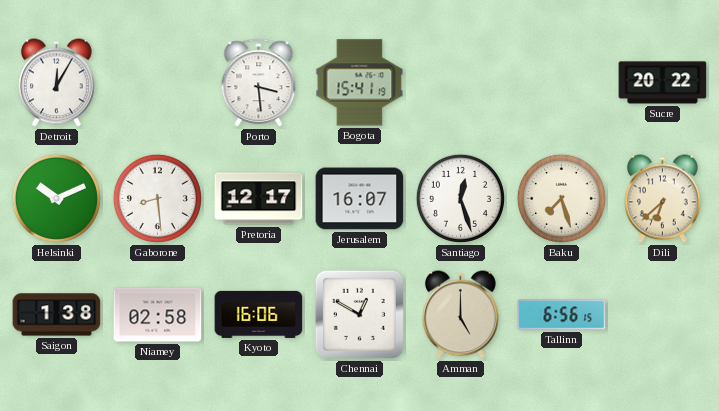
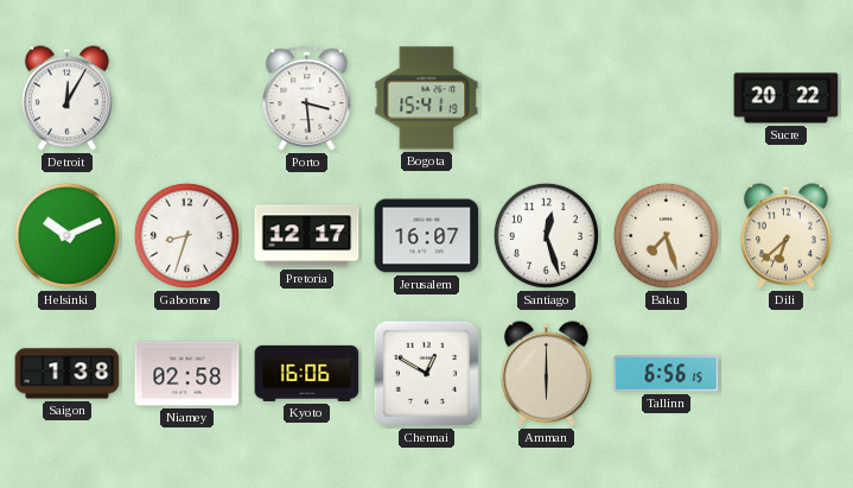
Gaborone: 8:29 -> 8:33 (186, 235)
Amman: 5:00 -> 6:00 (547, 374)
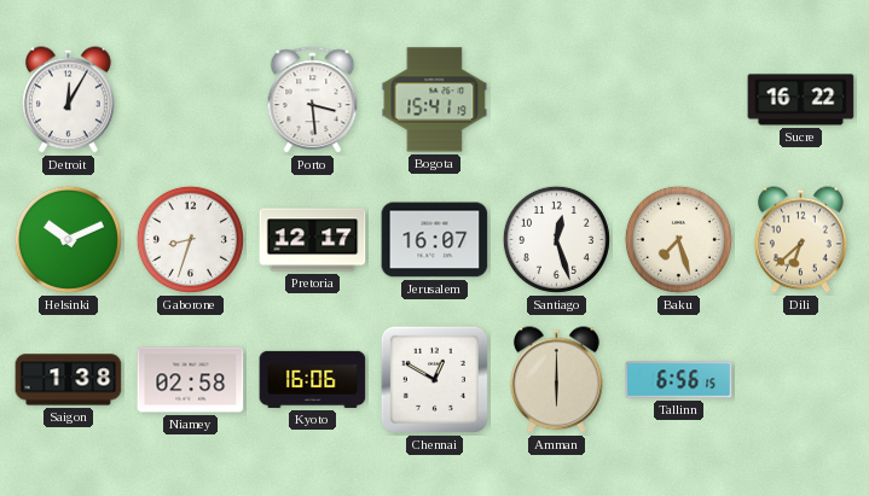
Sucre: 20:22 -> 16:22 (801, 100)
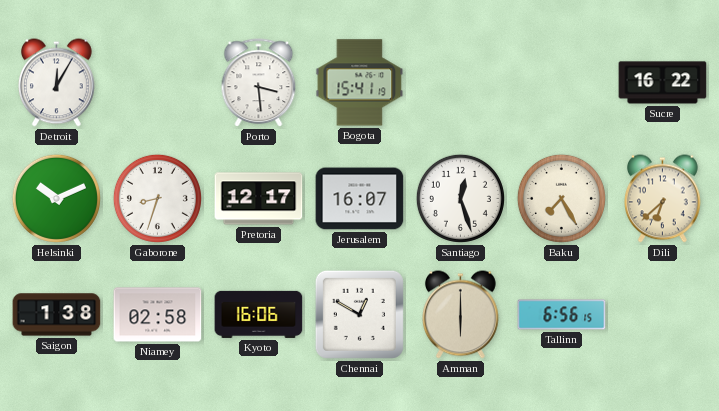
Baku: 7:27 -> 7:25 (561, 198)
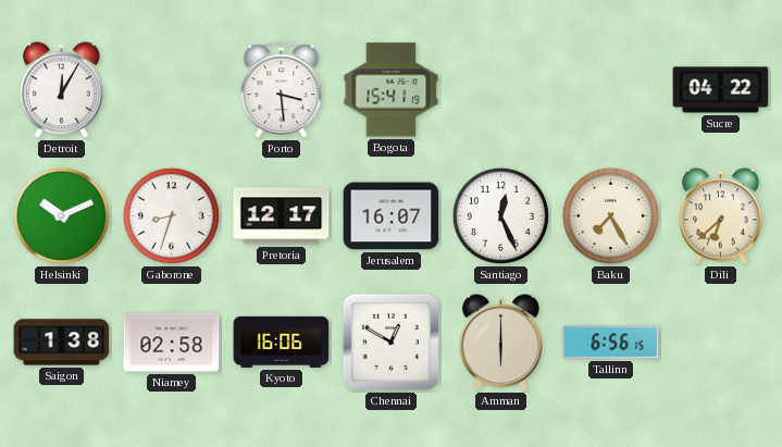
Sucre: 16:22 -> 04:22 (721, 90)
Santiago: 12:27 -> 12:26 (500, 215)
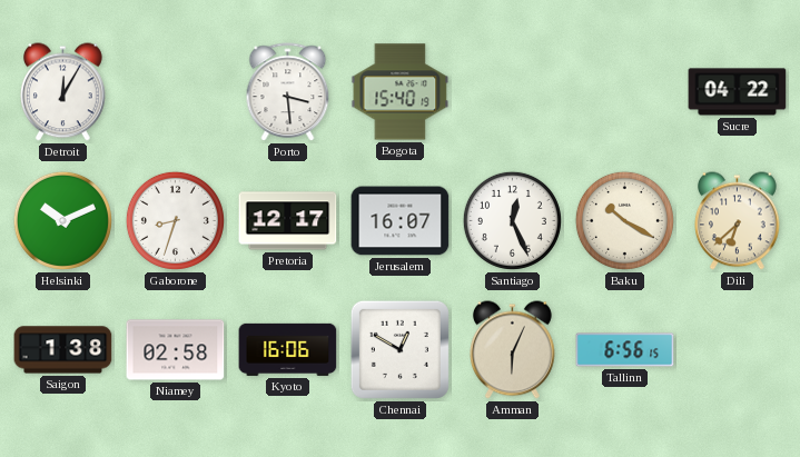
Bogota: 15:41 -> 15:40 (401, 92)
Baku: 7:25 -> 10:20 (624, 220)
Amman: 6:00 -> 6:04 (513, 350)
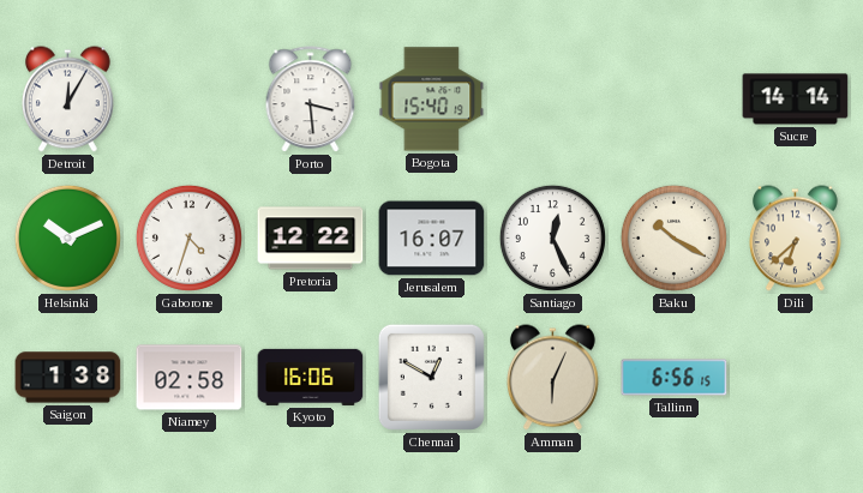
Sucre: 04:22 -> 14:14 (796, 100)
Gaborone: 8:33 -> 4:33 (188, 238)
Pretoria: 12:17 -> 12:22 (311, 239)
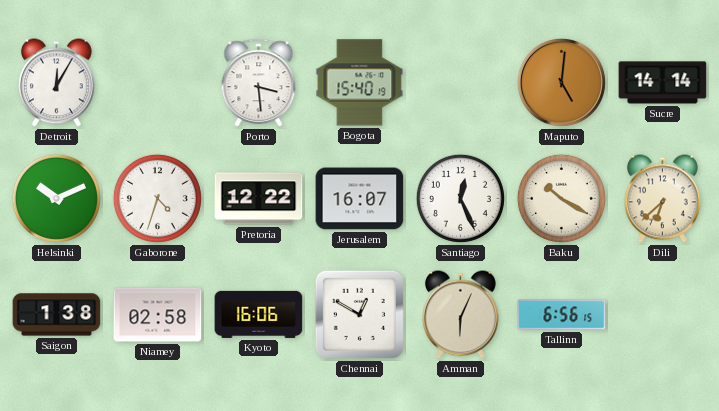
Maputo: none -> 5:01 (561, 82)
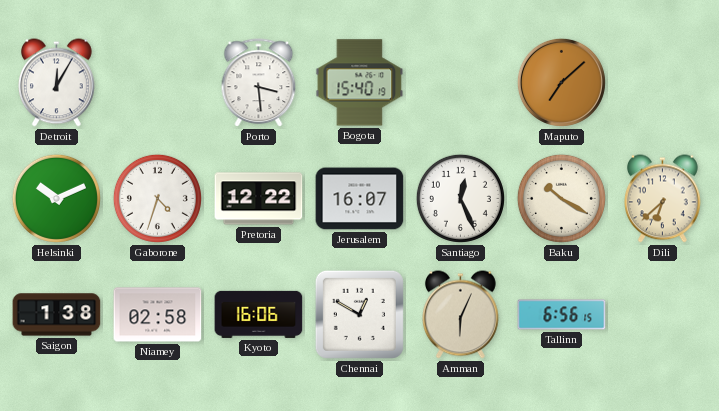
Maputo: 5:01 -> 7:08 (561, 82)
Sucre: 14:14 -> none (663, 83)
